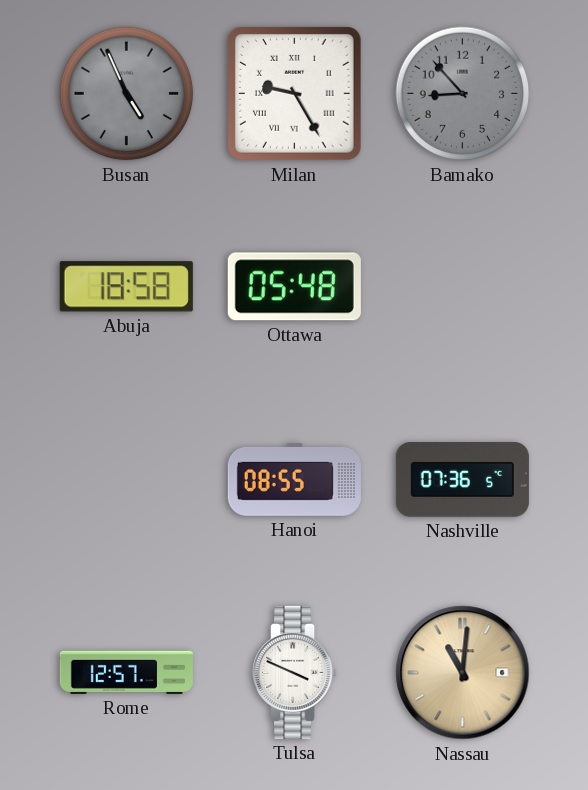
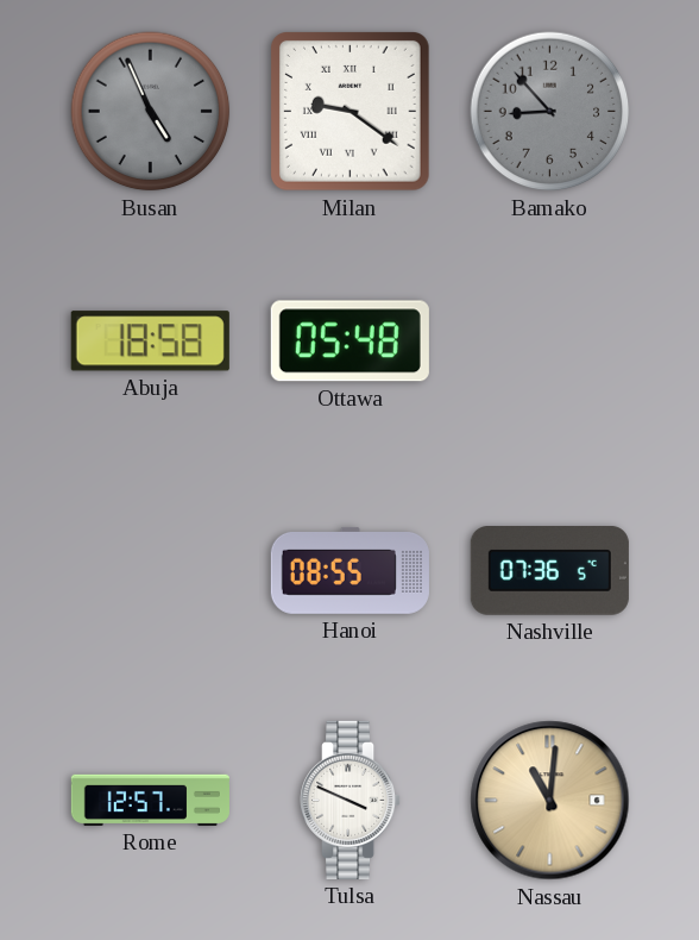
Milan: 9:25 -> 9:21 (351, 112)
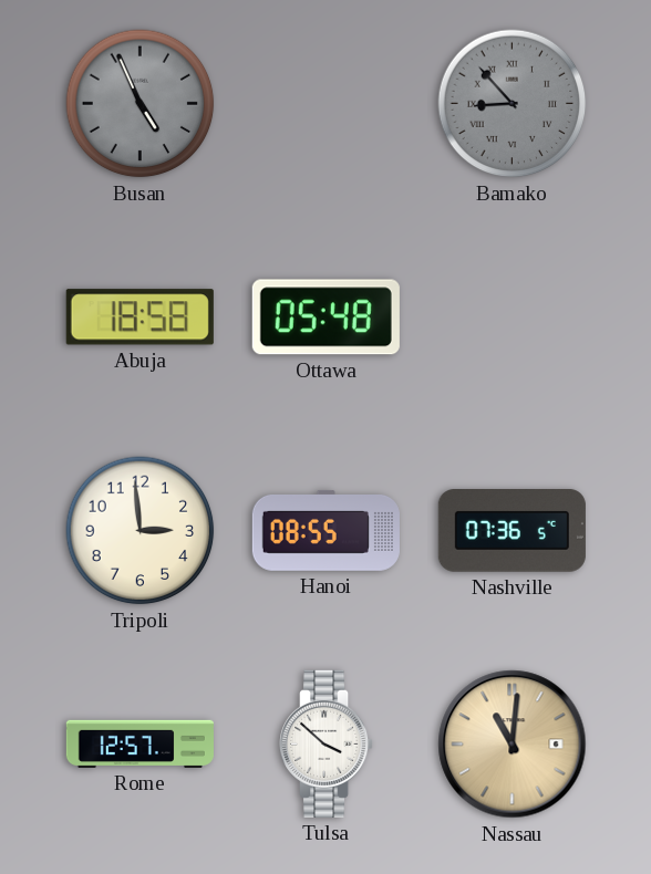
Milan: 9:21 -> none (351, 112)
Bamako numerals: Arabic -> Roman (513, 104)
Tripoli: none -> 2:59 (141, 531)
Tulsa: 3:49 -> 3:52 (328, 743)
